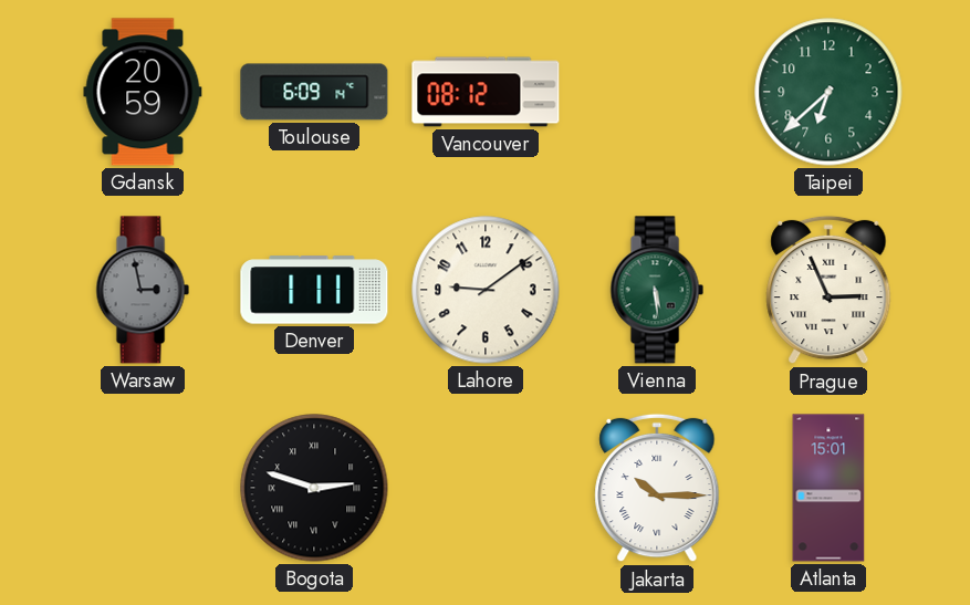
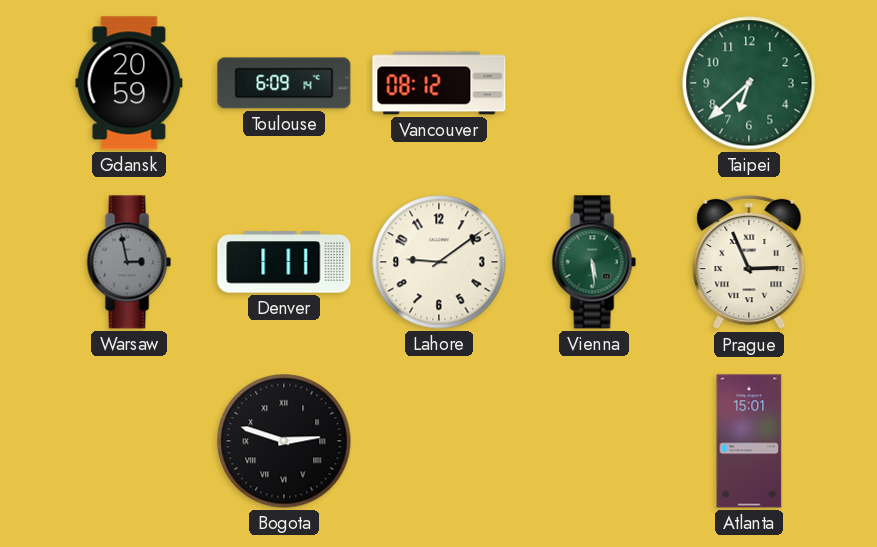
Jakarta: 10:15 -> none (657, 488)
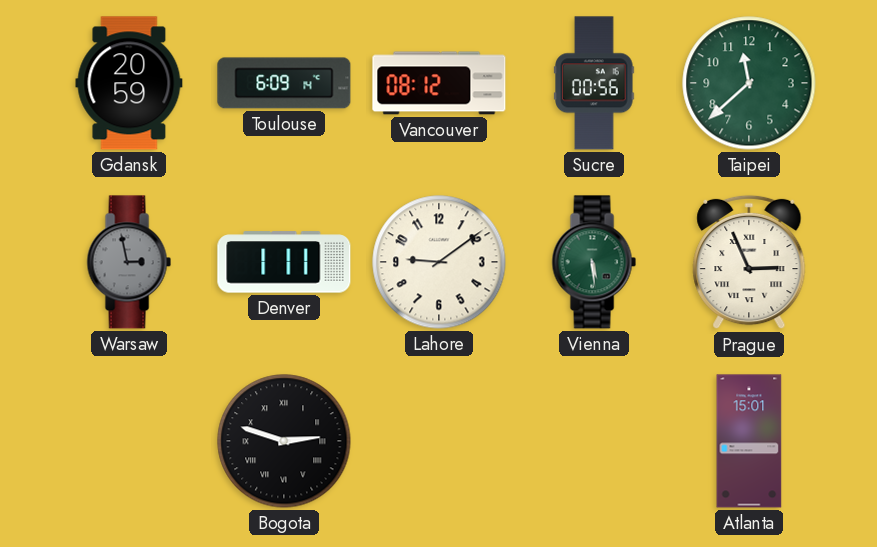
Sucre: none -> 00:56 (594, 83)
Taipei: 6:38 -> 11:38 (749, 83)
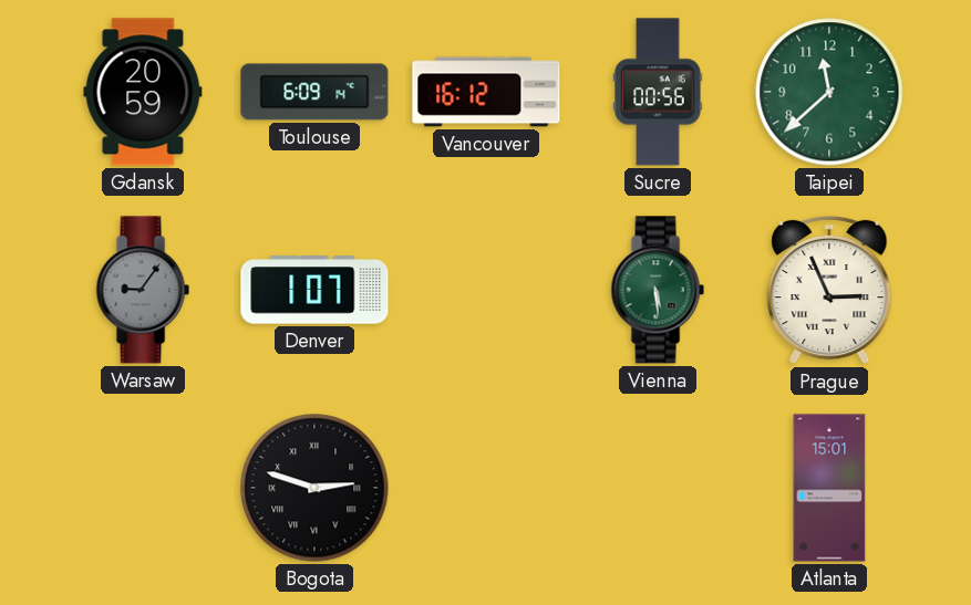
Vancouver: 08:12 -> 16:12 (486, 92)
Warsaw: 2:58 -> 9:06 (143, 290)
Denver: 1:11 -> 1:07 (314, 290)
Lahore: 9:09 -> none (439, 262)
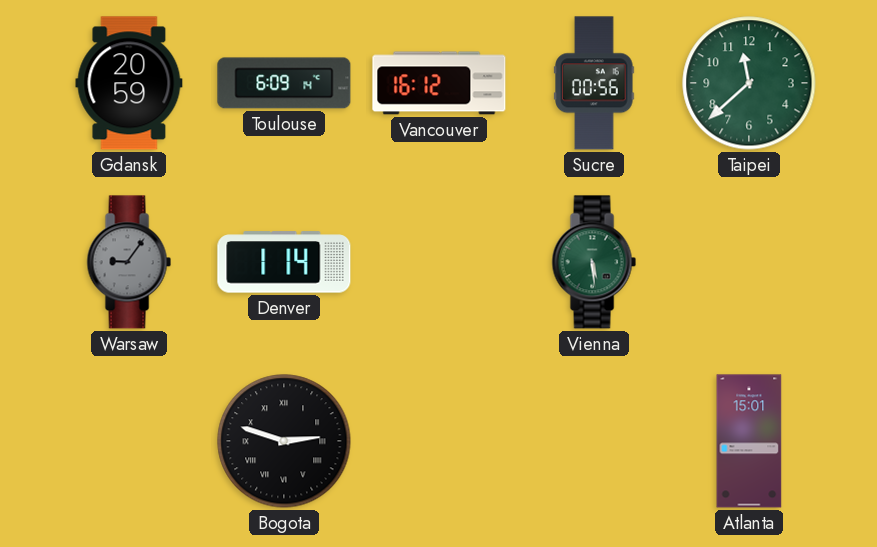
Denver: 1:07 -> 1:14 (284, 262)
Prague: 2:56 -> none (829, 290)
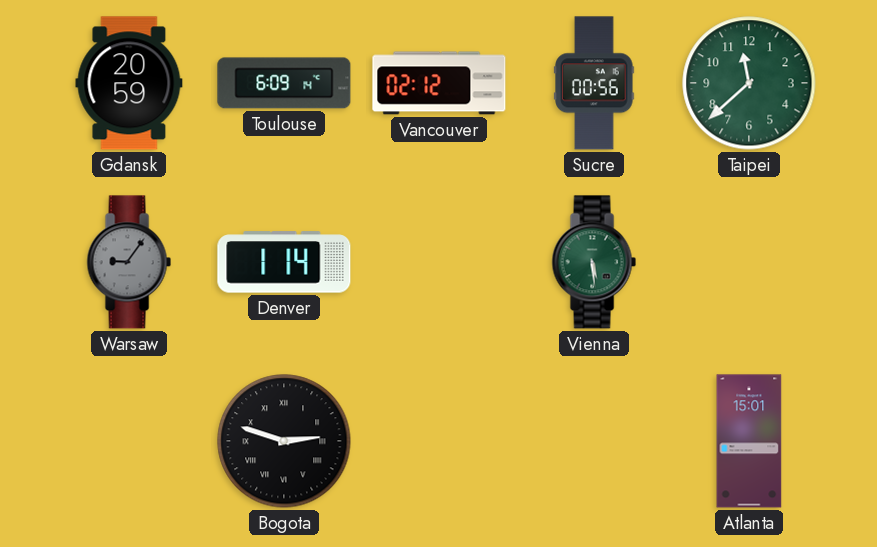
Vancouver: 16:12 -> 02:12 (439, 83)
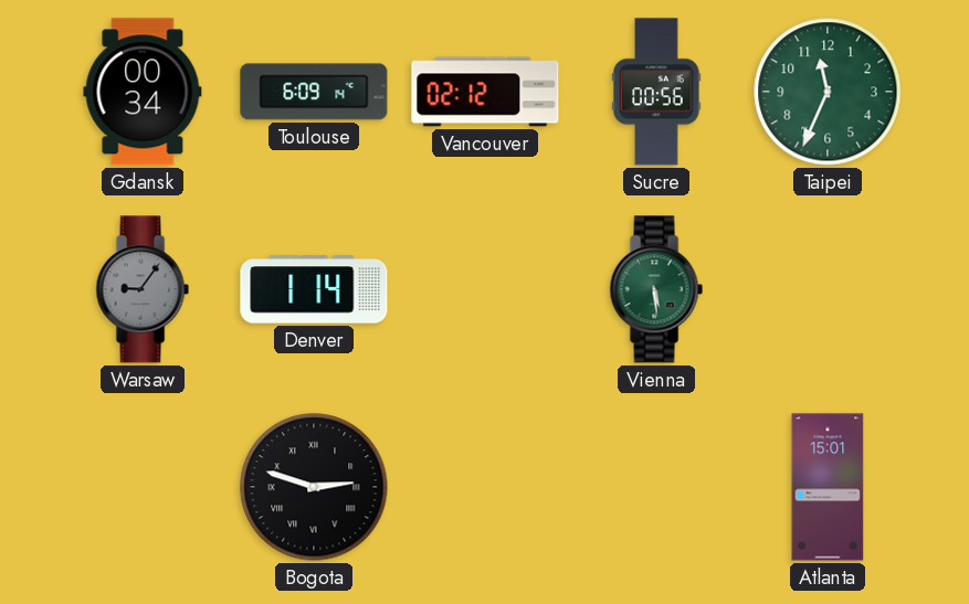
Gdansk: 20:59 -> 00:34 (143, 92)
Taipei: 11:38 -> 11:34 (828, 92)
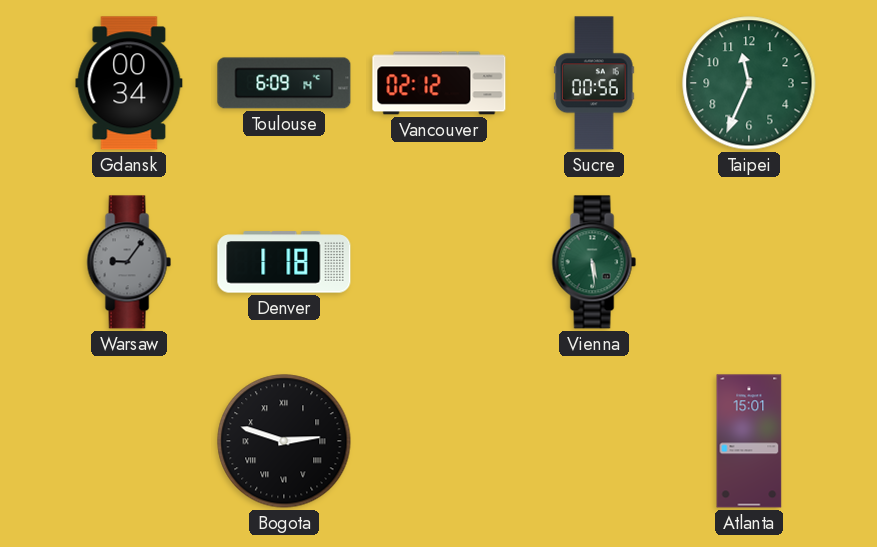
Denver: 1:14 -> 1:18 (284, 262)
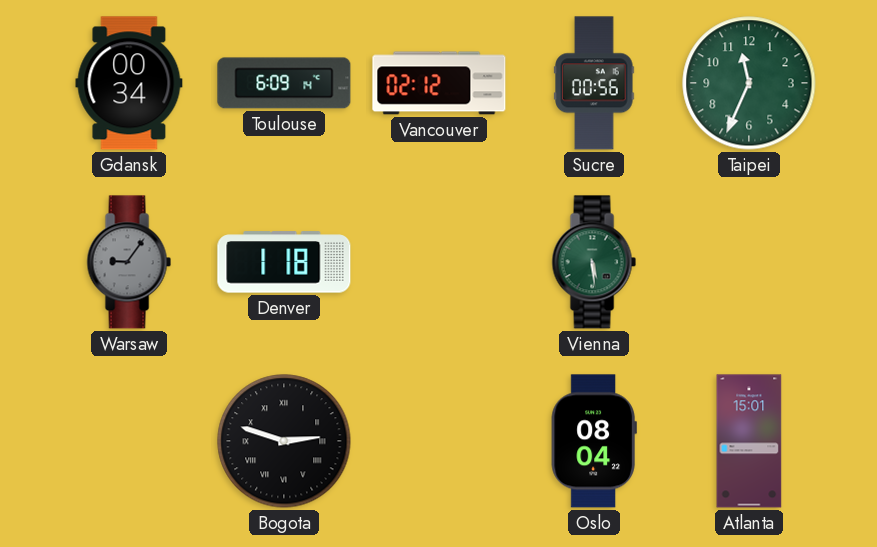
Oslo: none -> 08:04 (594, 441)
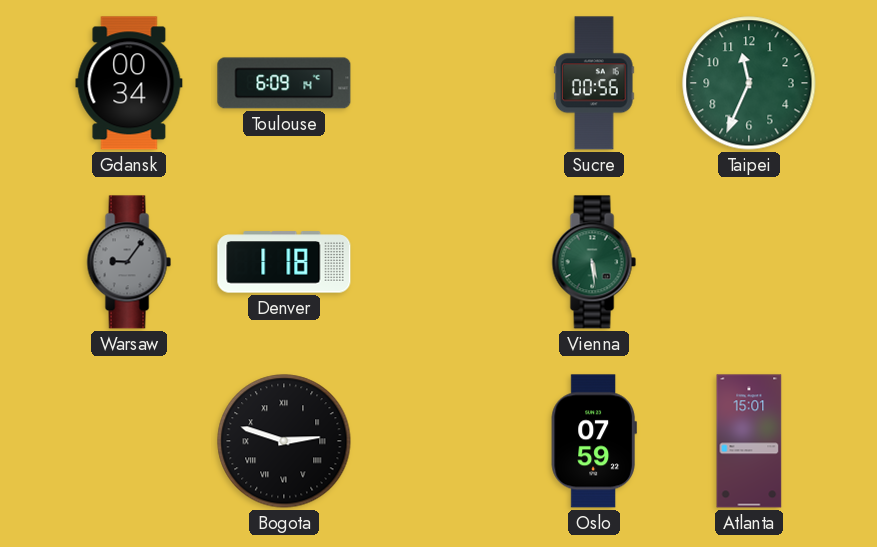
Vancouver: 02:12 -> none (439, 83)
Oslo: 08:04 -> 07:59 (594, 441)
